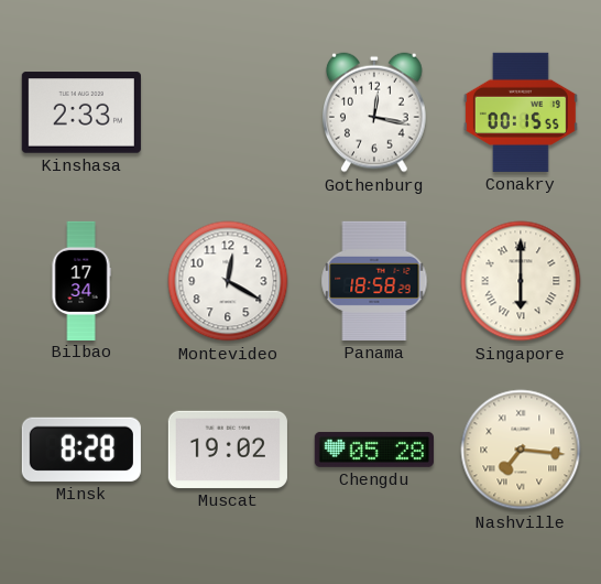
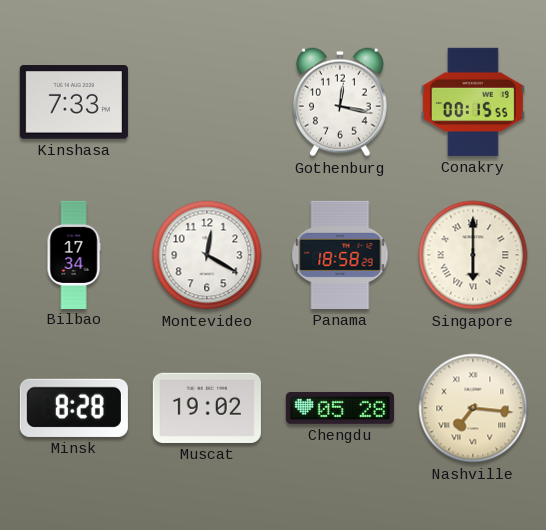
Kinshasa: 2:33 -> 7:33 (74, 102)
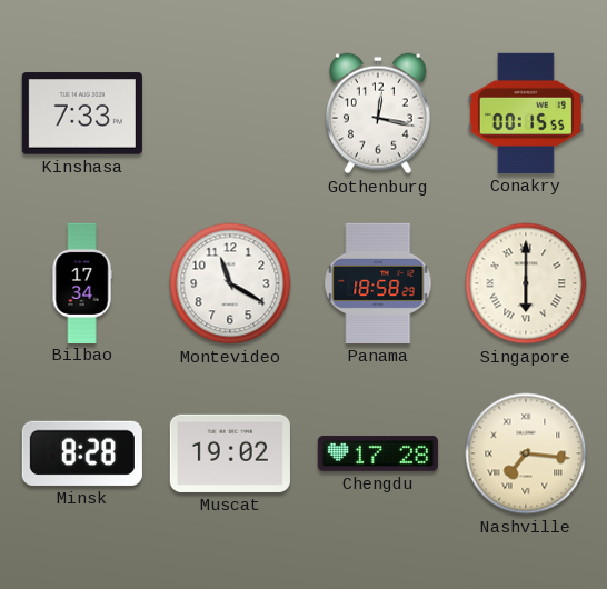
Montevideo: 12:20 -> 11:20 (230, 283)
Chengdu: 05:28 -> 17:28 (378, 453)
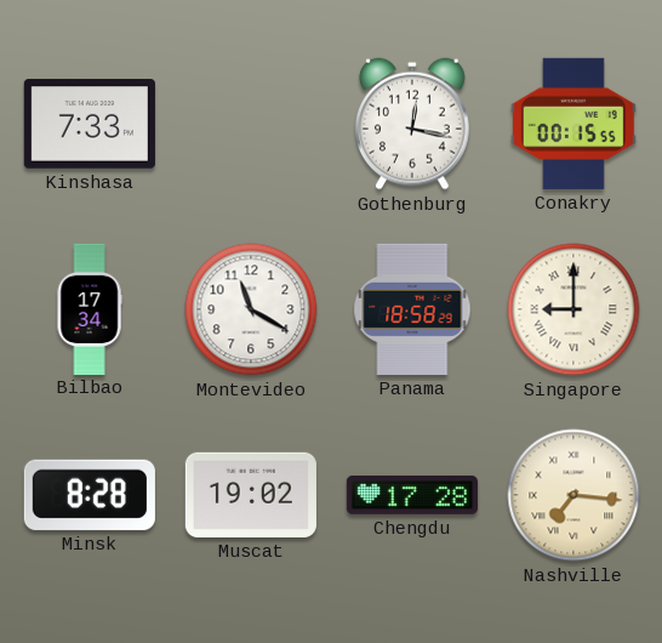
Singapore: 6:00 -> 9:00 (573, 309)
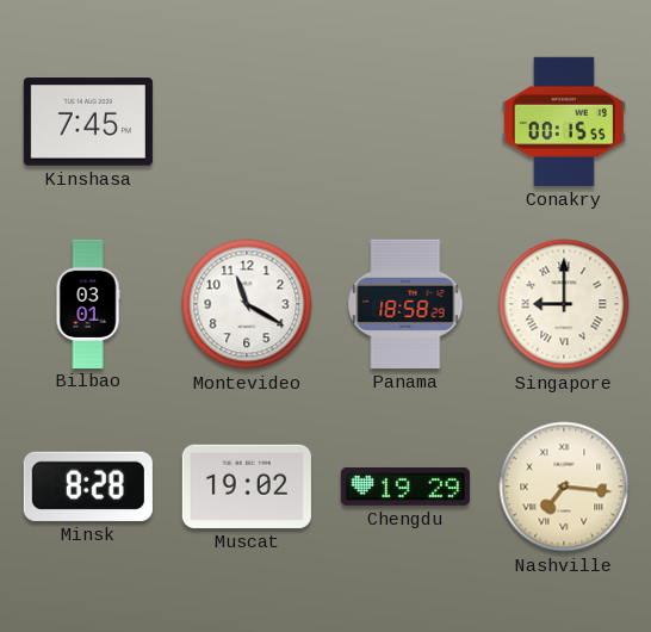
Kinshasa: 7:33 -> 7:45 (88, 122)
Gothenburg: 12:17 -> none (413, 124)
Bilbao: 17:34 -> 03:01 (88, 303)
Chengdu: 17:28 -> 19:29 (405, 487)
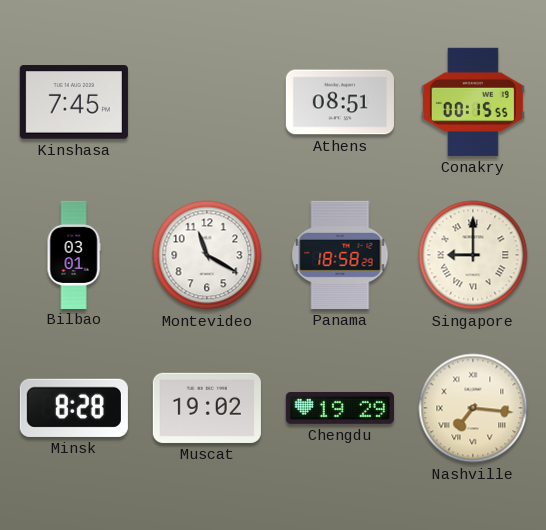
Athens: none -> 08:51 (340, 102)
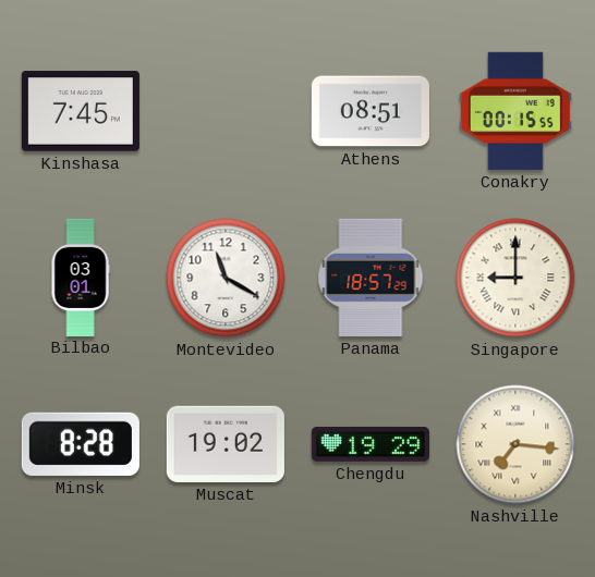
Panama: 18:58 -> 18:57 (371, 278)
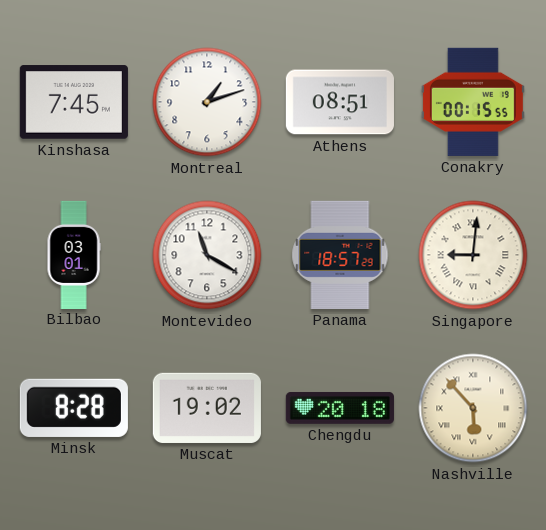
Montreal: none -> 1:12 (207, 102)
Singapore: 9:00 -> 9:01 (473, 255)
Chengdu: 19:29 -> 20:18 (340, 408)
Nashville: 7:16 -> 5:53 (473, 408)
